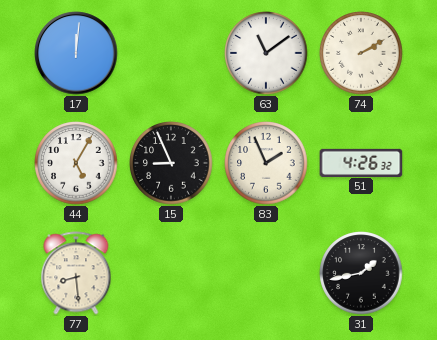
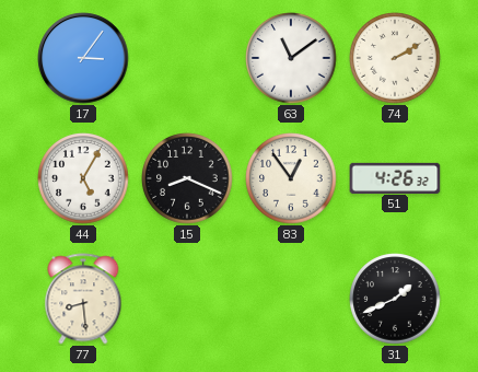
17: 12:01 -> 3:06 (83, 58)
15: 8:56 -> 8:19 (187, 178)
83: 1:56 -> 12:54 (291, 178)
31: 1:43 -> 1:41 (395, 299)
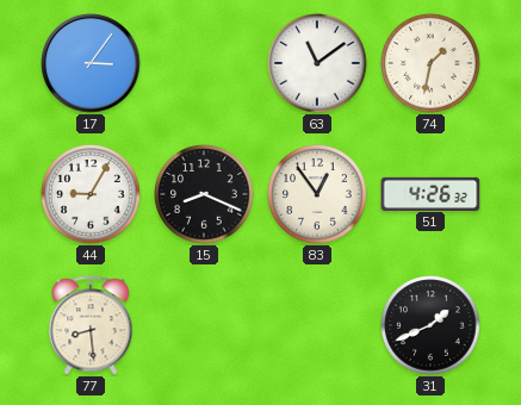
74: 2:10 -> 1:32 (430, 63)
44: 5:05 -> 9:05 (91, 194)
